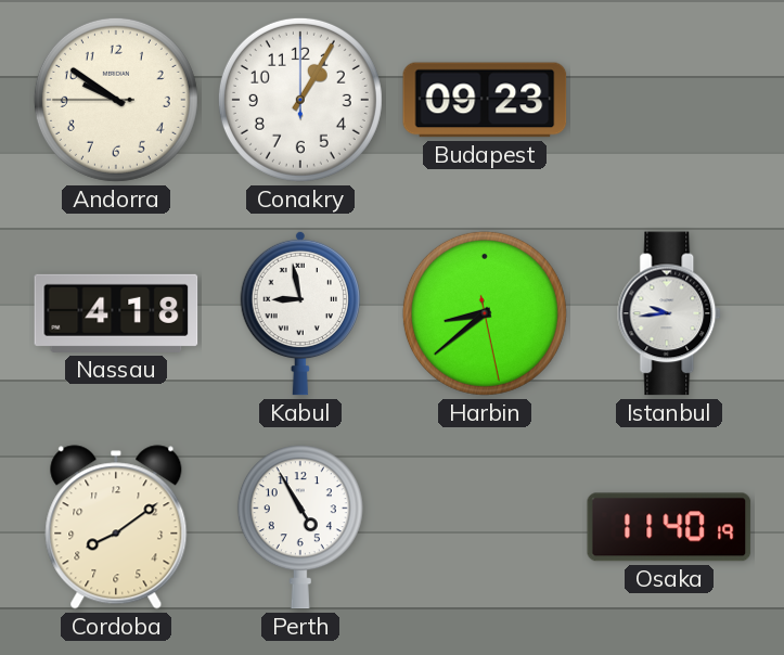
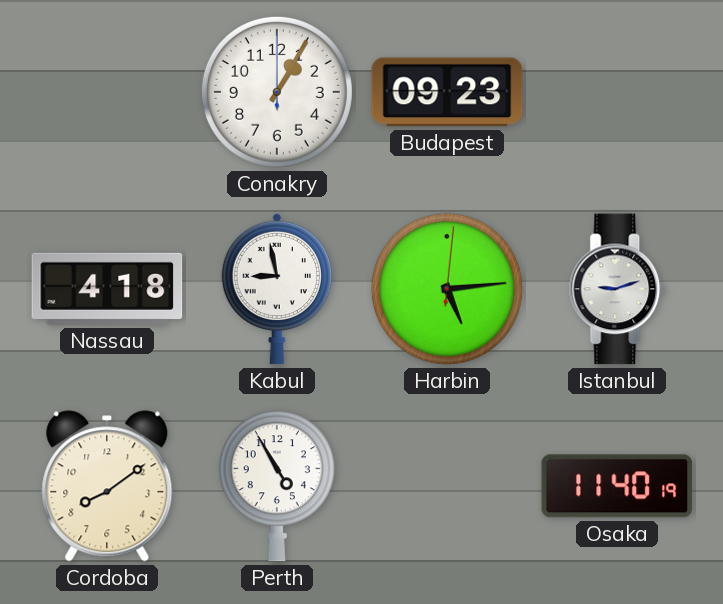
Andorra: 9:50 -> none (116, 100)
Harbin: 8:38 -> 5:14 (447, 289)
Istanbul: 9:44 -> 9:12 (618, 289)
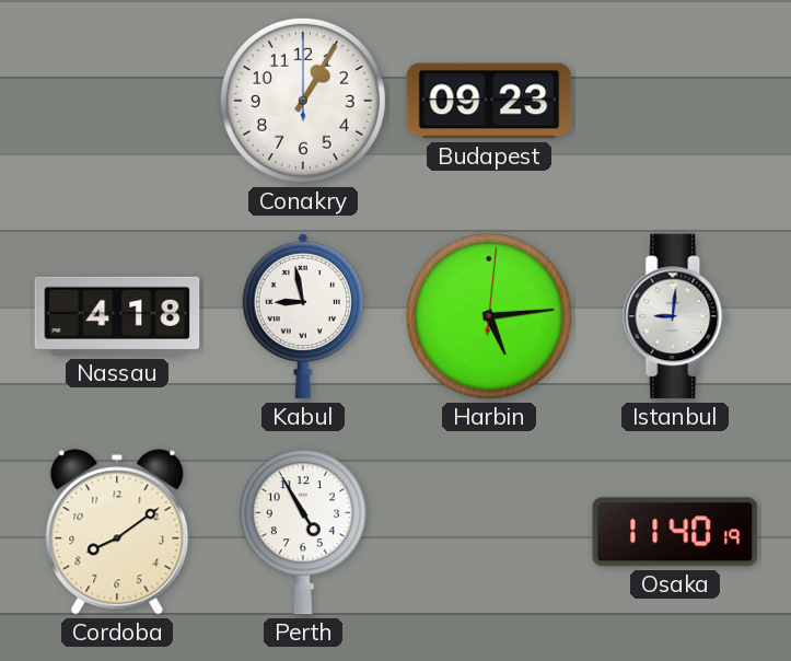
Istanbul: 9:12 -> 9:01 (676, 316)
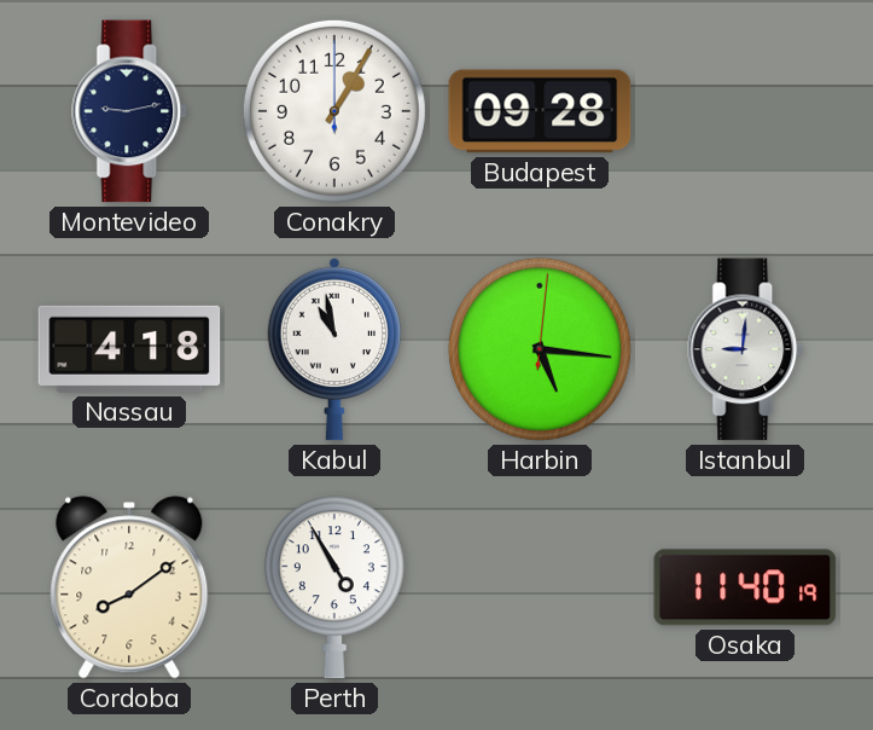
Montevideo: none -> 9:13 (130, 111)
Budapest: 09:23 -> 09:28 (540, 111)
Kabul: 8:58 -> 10:58 (334, 349)
Harbin: 5:14 -> 5:16 (540, 349)
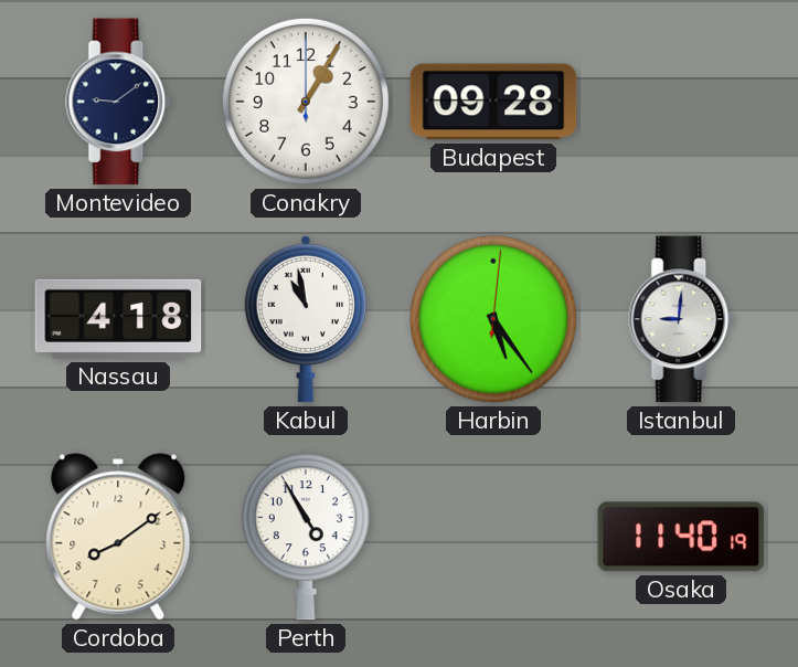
Montevideo: 9:13 -> 9:09 (119, 102)
Harbin: 5:16 -> 5:24 (493, 319)
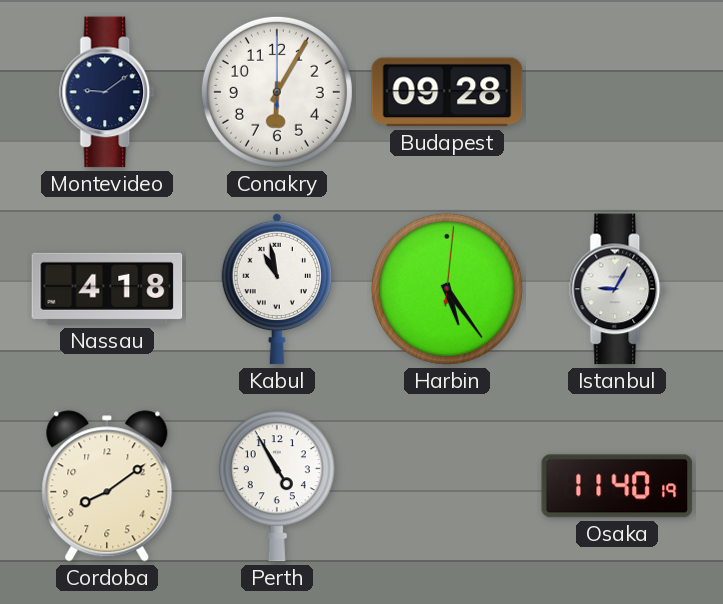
Conakry: 1:05 -> 6:05 (277, 92)
Istanbul: 9:01 -> 9:05 (618, 289)
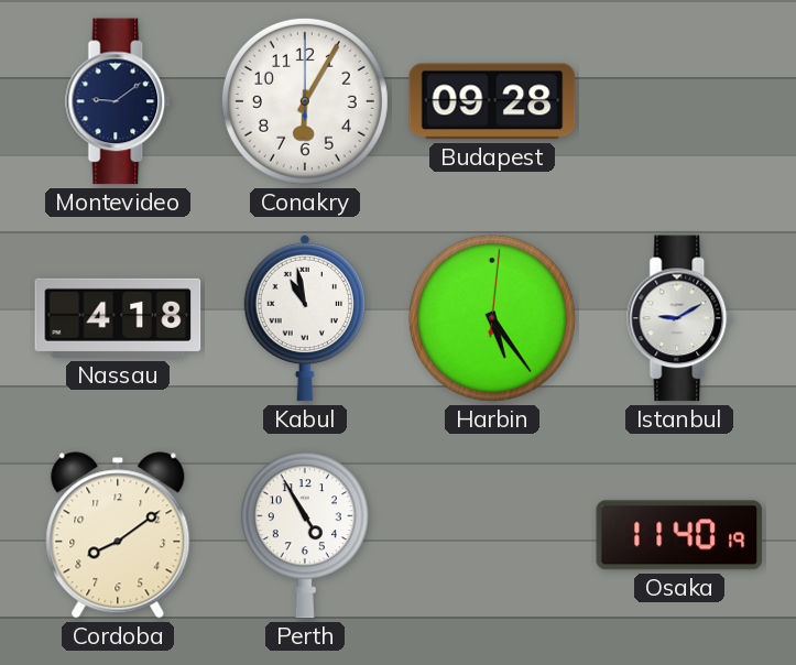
Istanbul: 9:05 -> 9:10 (680, 318)
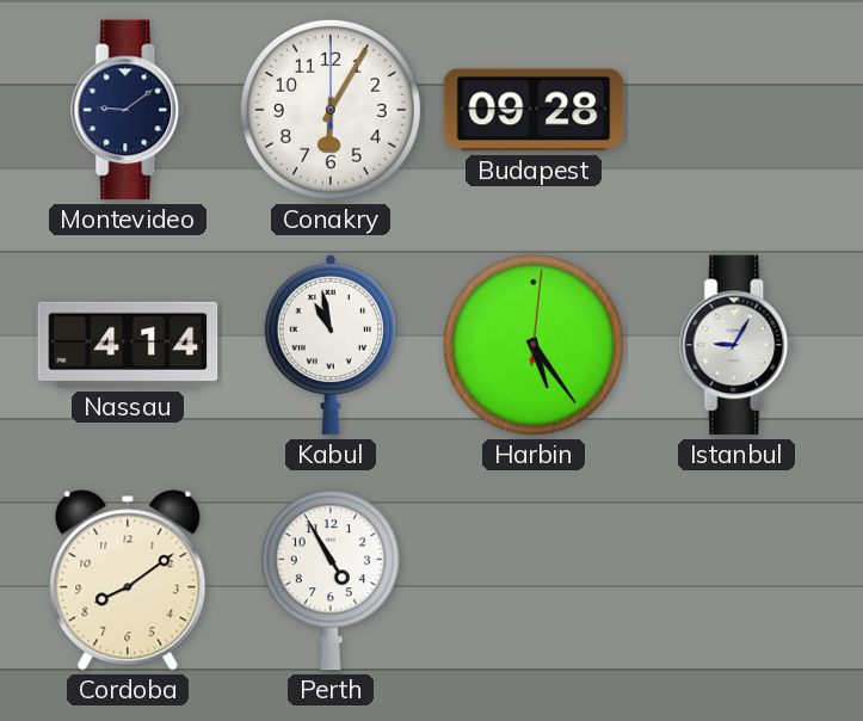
Nassau: 4:18 -> 4:14 (128, 345)
Istanbul: 9:10 -> 9:05 (738, 345)
Osaka: 11:40 -> none (679, 535)
